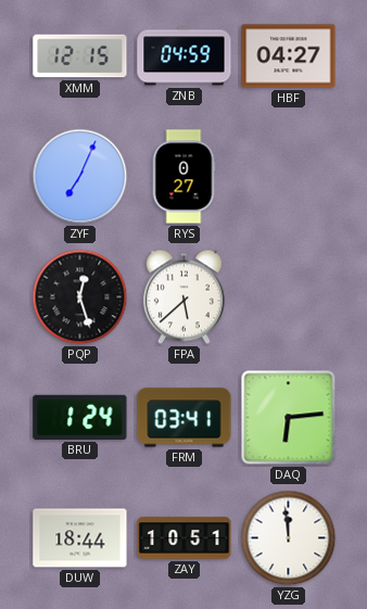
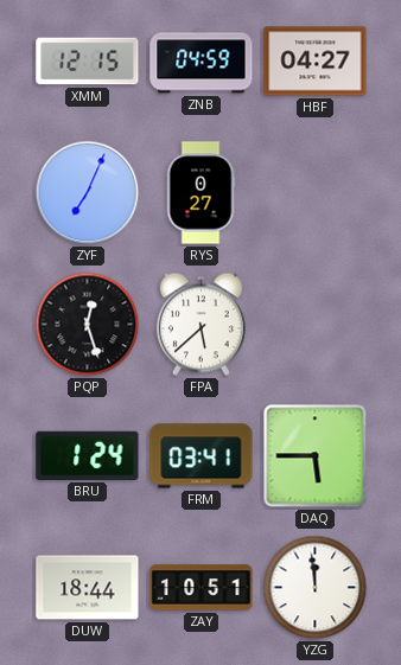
DAQ: 6:14 -> 5:45 (316, 456)
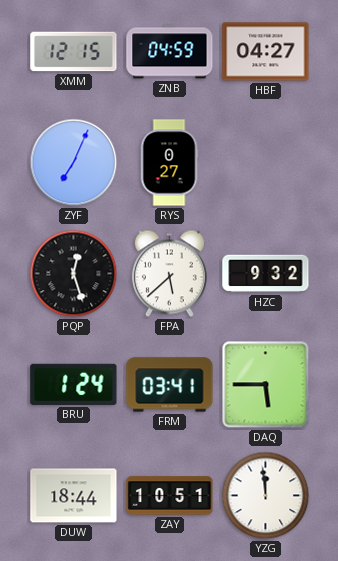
HZC: none -> 9:32 (266, 274)
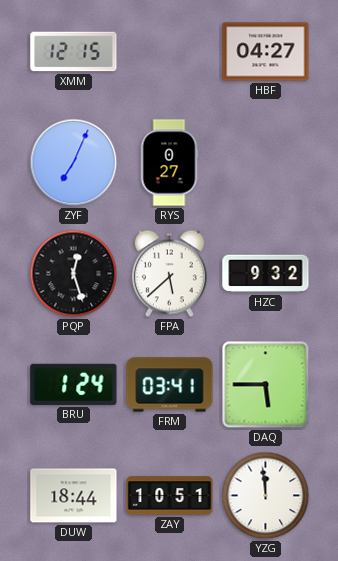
ZNB: 04:59 -> none (170, 52)
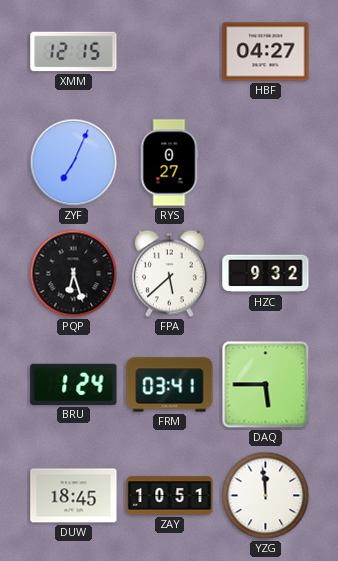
PQP: 12:27 -> 6:27 (74, 274)
DUW: 18:44 -> 18:45 (74, 496)
